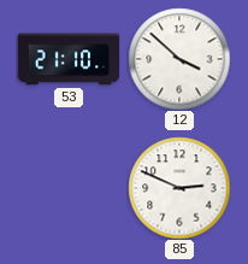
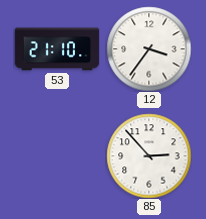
12: 3:52 -> 3:36 (149, 49)
85: 2:49 -> 2:53 (149, 156)
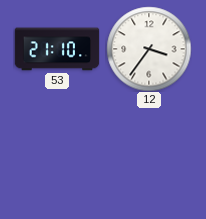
85: 2:53 -> none (149, 156)
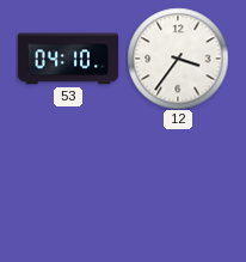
53: 21:10 -> 04:10 (68, 59)
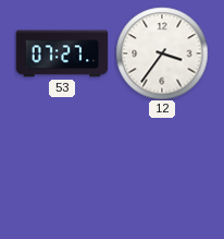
53: 04:10 -> 07:27 (62, 53)
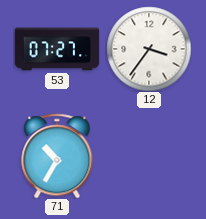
71: none -> 10:35 (57, 156)
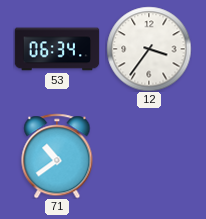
53: 07:27 -> 06:34 (57, 49)
71: 10:35 -> 10:39 (57, 156)
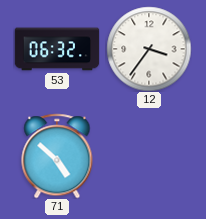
53: 06:34 -> 06:32 (57, 49)
71: 10:39 -> 4:52 (57, 156)
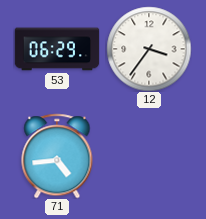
53: 06:32 -> 06:29 (57, 49)
71: 4:52 -> 4:44 (57, 156)
